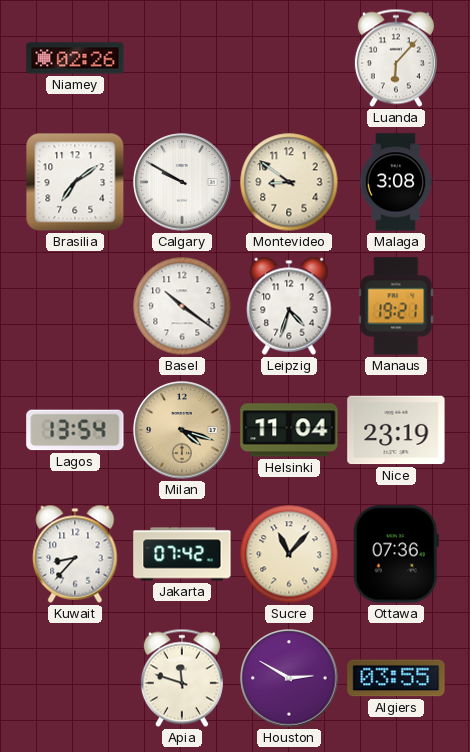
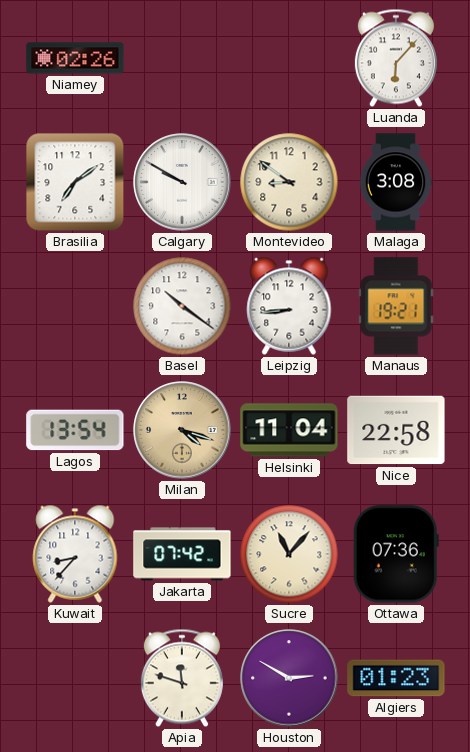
Leipzig: 4:33 -> 8:44 (289, 306)
Nice: 23:19 -> 22:58 (396, 430)
Algiers: 03:55 -> 01:23 (396, 678)
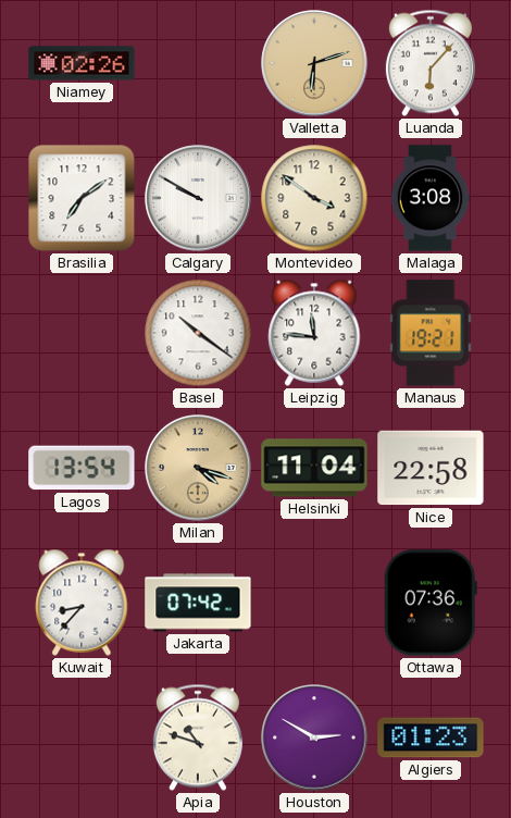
Valletta: none -> 6:12 (314, 63)
Montevideo: 8:51 -> 3:51 (314, 198)
Leipzig: 8:44 -> 11:46 (314, 333)
Sucre: 11:07 -> none (289, 554)
Apia: 11:48 -> 10:48 (198, 738)
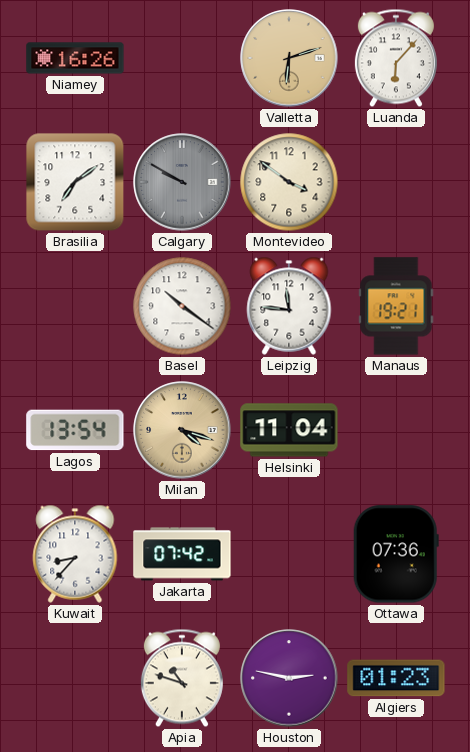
Niamey: 02:26 -> 16:26 (75, 58)
Calgary dial: white -> grey (182, 182)
Malaga: 3:08 -> none (431, 198)
Nice: 22:58 -> none (431, 468)
Houston: 2:50 -> 2:47 (289, 678)
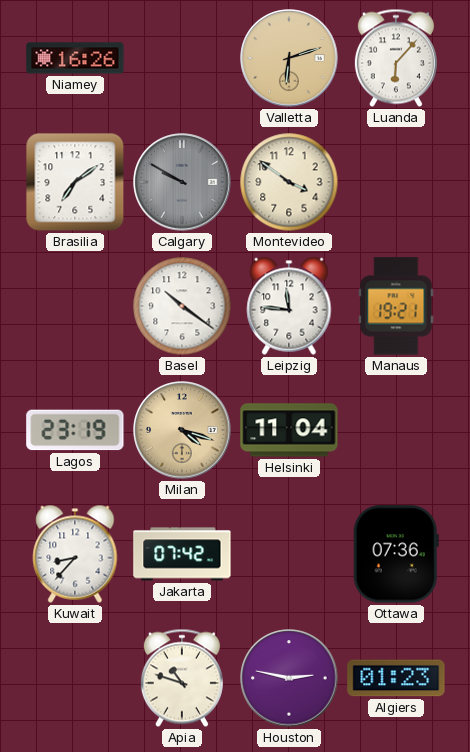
Lagos: 13:54 -> 23:19 (75, 430)
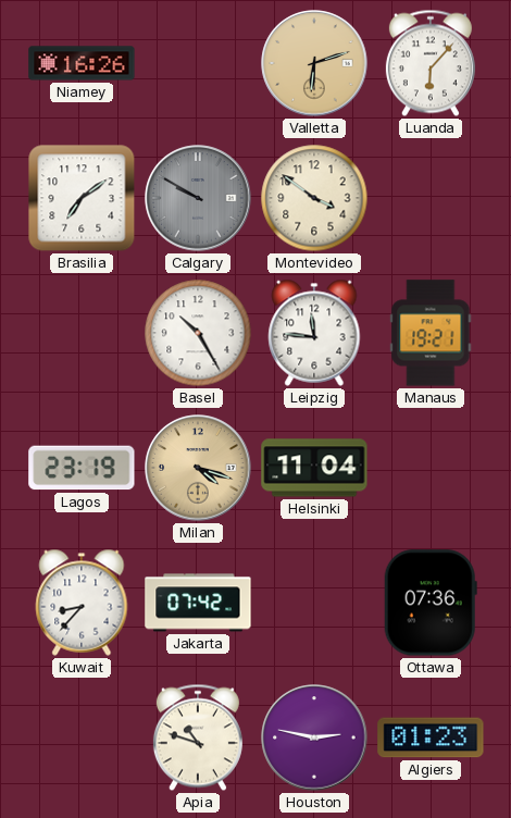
Basel: 10:21 -> 10:25 (198, 333)
